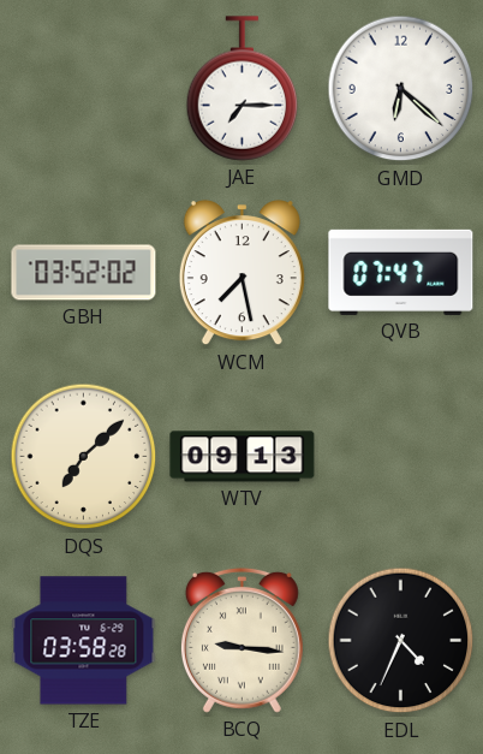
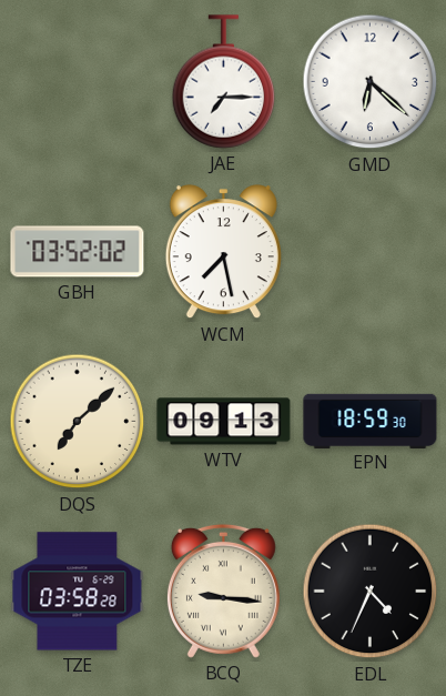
QVB: 07:47 -> none (401, 272)
EPN: none -> 18:59 (371, 421)
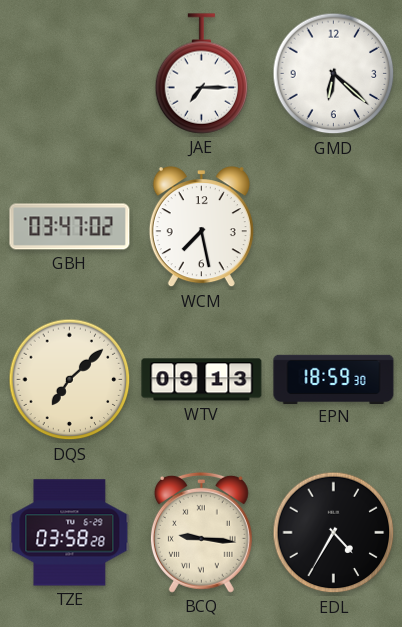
GBH: 03:52 -> 03:47 (70, 227)
EDL: 4:34 -> 4:35 (334, 533)
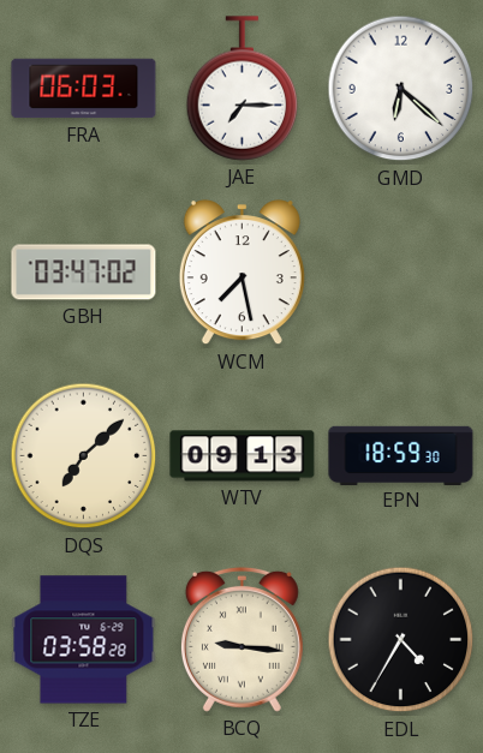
FRA: none -> 06:03 (84, 89)
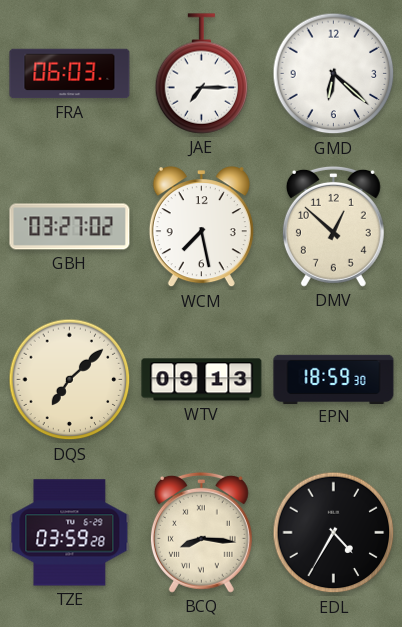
GBH: 03:47 -> 03:27 (70, 227)
DMV: none -> 12:52 (333, 226)
TZE: 03:58 -> 03:59 (70, 533)
BCQ: 9:16 -> 8:16 (201, 532)
